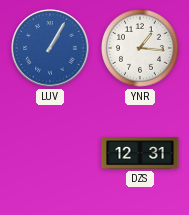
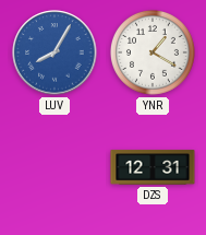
LUV: 1:05 -> 8:05 (54, 52)
YNR: 1:16 -> 1:20 (153, 52)
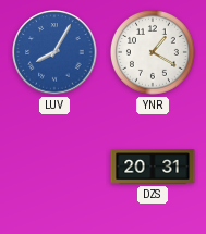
DZS: 12:31 -> 20:31 (153, 167)
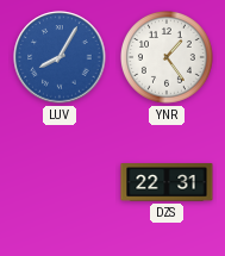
YNR: 1:20 -> 1:24 (167, 57)
DZS: 20:31 -> 22:31 (167, 182)
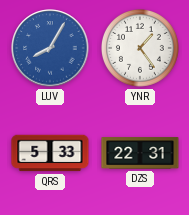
QRS: none -> 5:33 (50, 153)
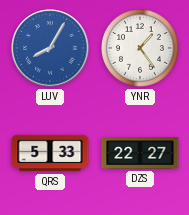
DZS: 22:31 -> 22:27 (140, 153)
